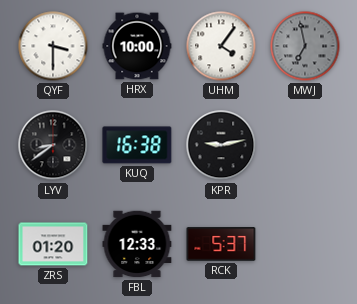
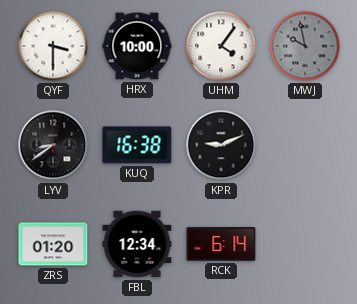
MWJ: 6:58 -> 9:58 (305, 46)
KPR: 9:13 -> 9:11 (221, 145)
FBL: 12:33 -> 12:34 (137, 244)
RCK: 5:37 -> 6:14 (221, 244)
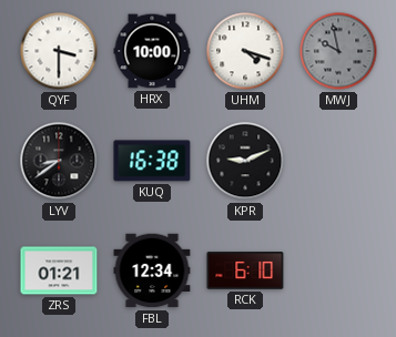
UHM: 4:06 -> 4:18 (245, 51)
ZRS: 01:20 -> 01:21 (59, 270)
RCK: 6:14 -> 6:10 (245, 270)
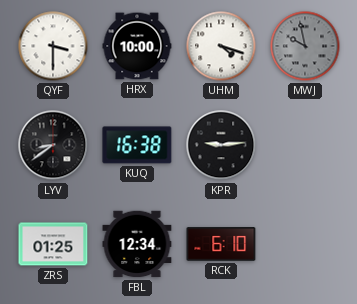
KPR: 9:11 -> 9:14 (221, 145)
ZRS: 01:21 -> 01:25 (53, 244)
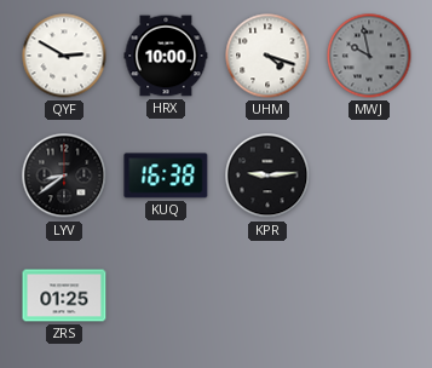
QYF: 3:30 -> 2:50 (64, 56)
FBL: 12:34 -> none (137, 244)
RCK: 6:10 -> none (221, 244)
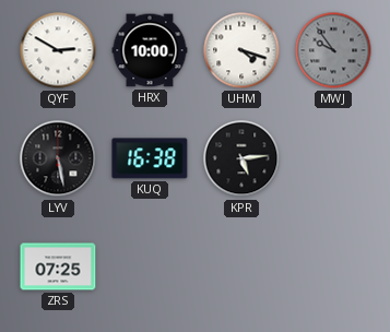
MWJ: 9:58 -> 9:54 (333, 50)
LYV: 8:39 -> 5:28 (58, 158)
KPR: 9:14 -> 5:14 (241, 158)
ZRS: 01:25 -> 07:25 (58, 266)
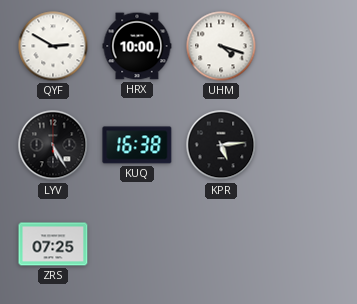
MWJ: 9:54 -> none (333, 50)
LYV: 5:28 -> 5:25 (53, 145)
